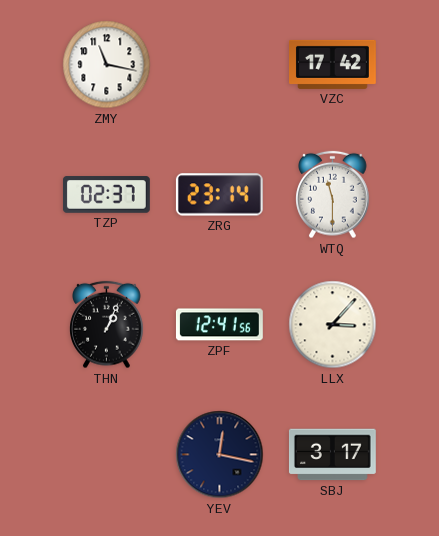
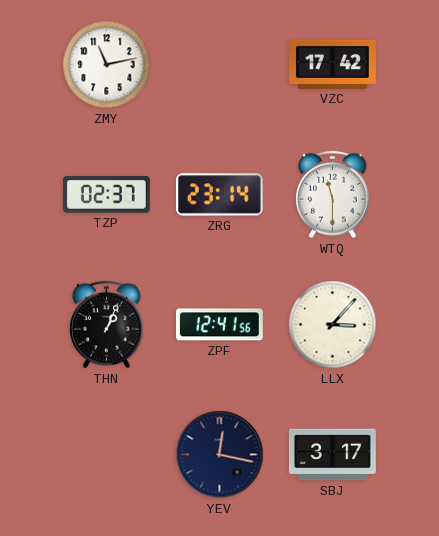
ZMY: 11:17 -> 11:13 (107, 65)
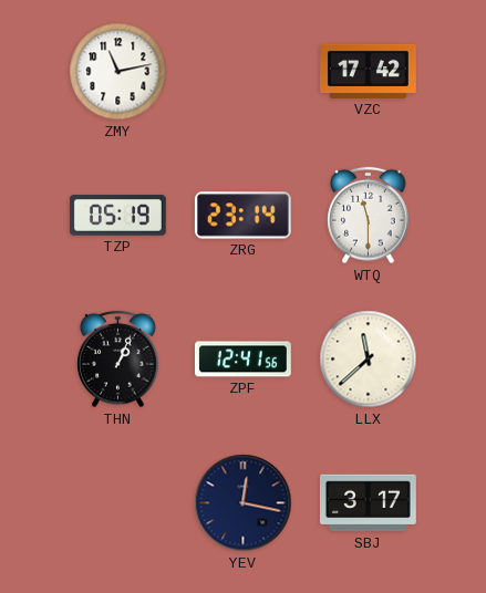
TZP: 02:37 -> 05:19 (117, 216)
LLX: 3:07 -> 11:38 (369, 360)
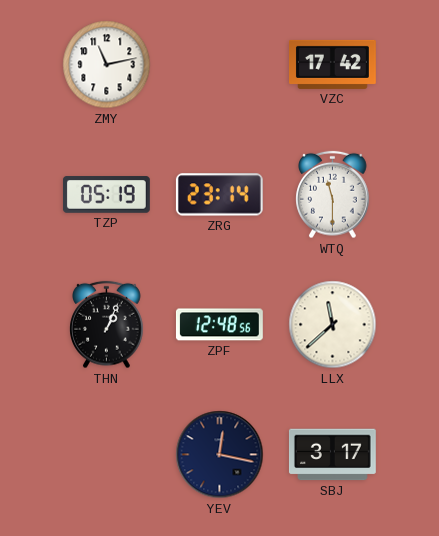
ZPF: 12:41 -> 12:48 (219, 325)
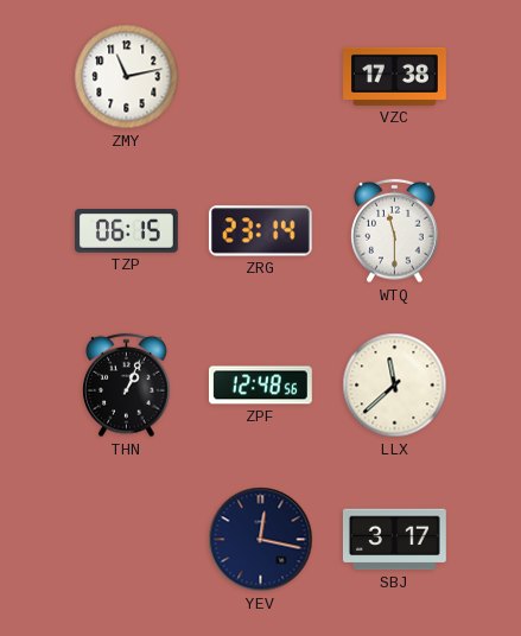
VZC: 17:42 -> 17:38 (395, 76)
TZP: 05:19 -> 06:15 (126, 231)
